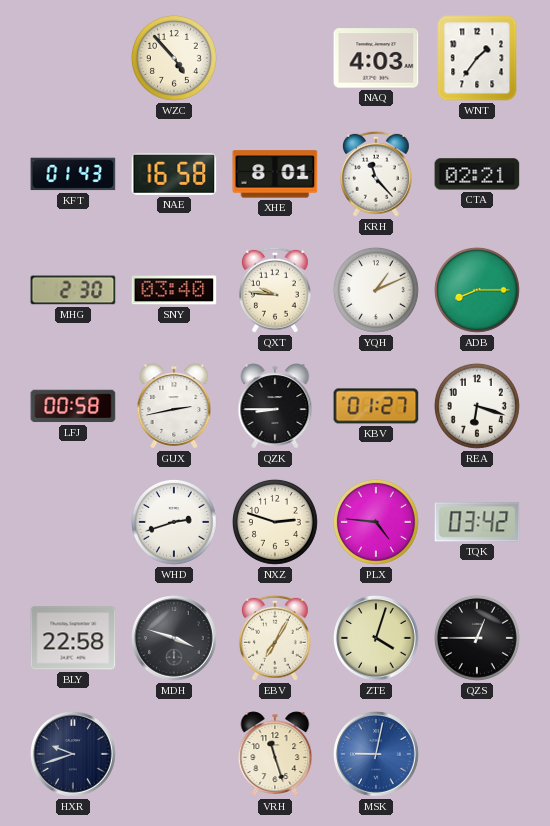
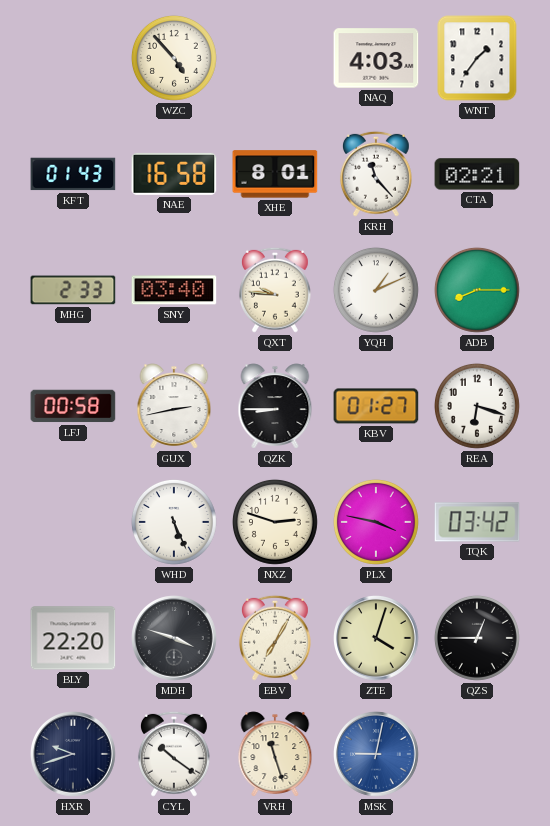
MHG: 2:30 -> 2:33 (73, 290)
WHD: 2:42 -> 5:26 (174, 522)
PLX: 4:46 -> 3:47 (376, 522)
BLY: 22:58 -> 22:20 (73, 638)
CYL: none -> 10:21 (174, 754)
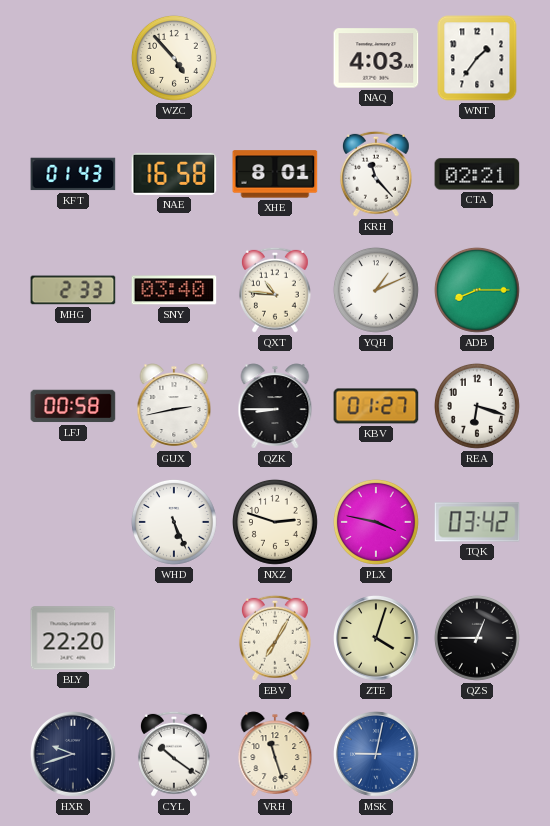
QXT: 9:46 -> 10:46 (275, 290)
MDH: 3:48 -> none (175, 639)
